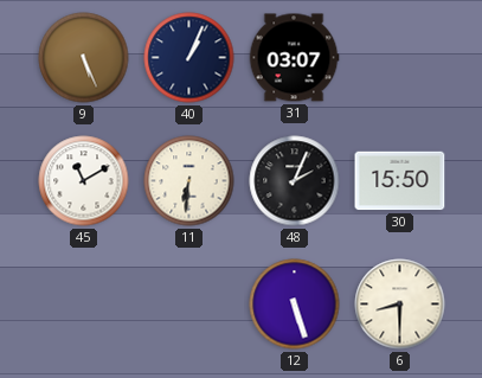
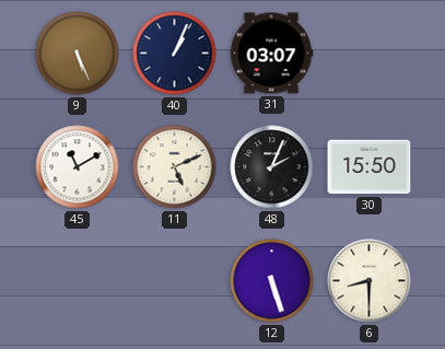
11: 6:31 -> 5:11 (175, 167)
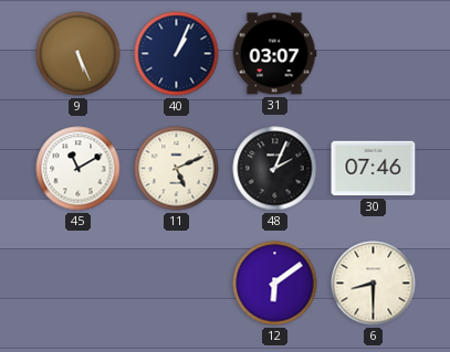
30: 15:50 -> 07:46 (374, 169)
12: 5:27 -> 6:09 (275, 284)
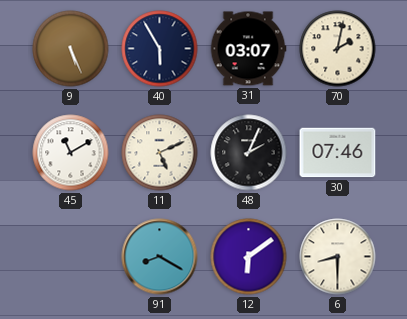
40: 1:04 -> 5:55 (160, 49)
70: none -> 2:02 (338, 49)
91: none -> 8:20 (160, 257)
